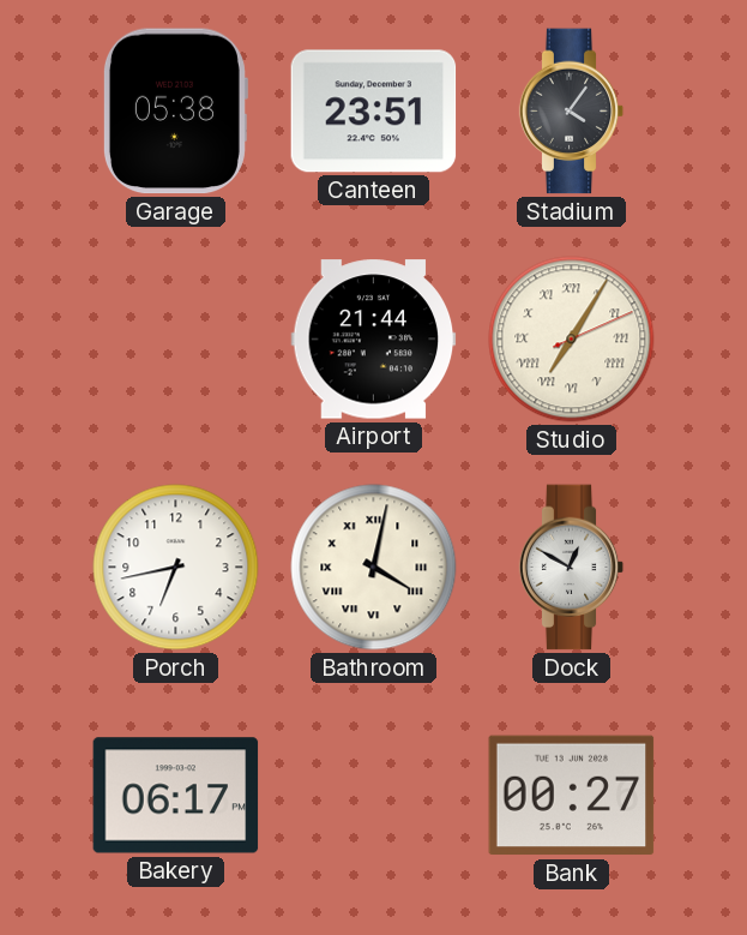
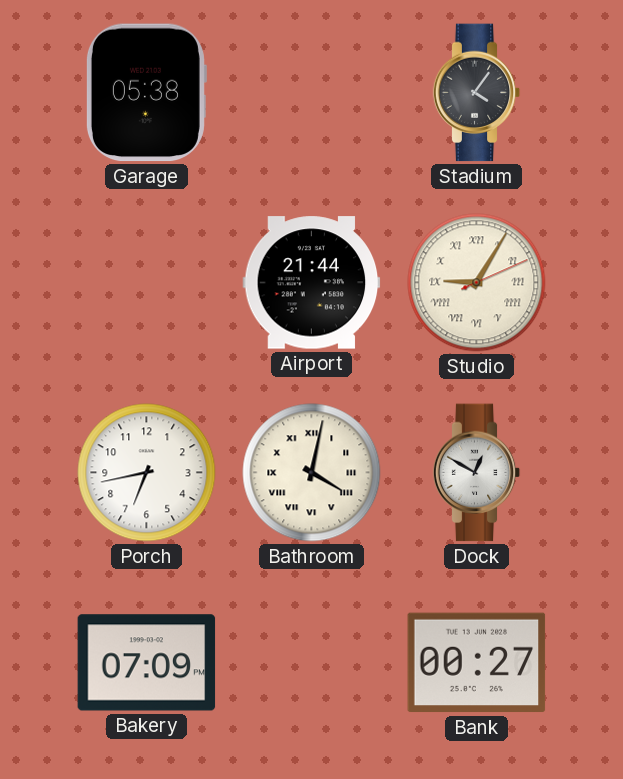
Canteen: 23:51 -> none (374, 112)
Studio: 7:05 -> 9:05 (477, 283)
Bakery: 06:17 -> 07:09 (147, 663)
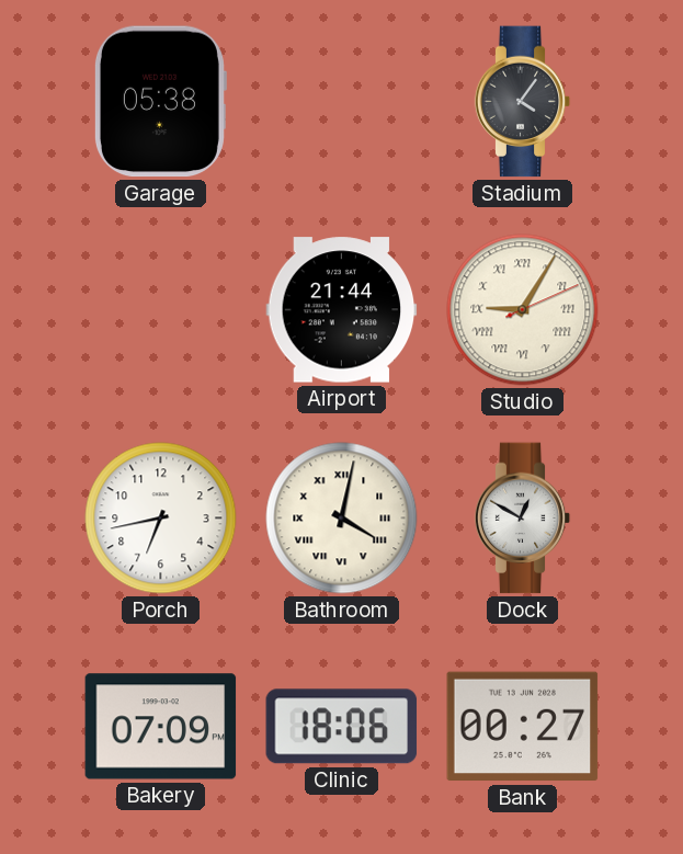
Clinic: none -> 18:06 (342, 727)
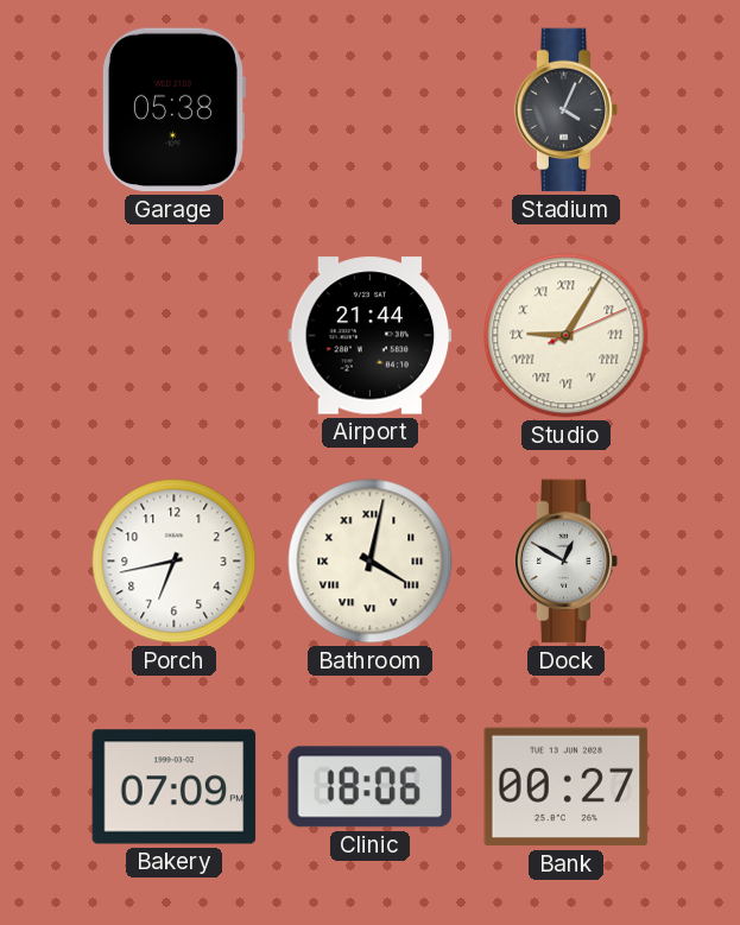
Stadium: 4:06 -> 4:04 (567, 110)
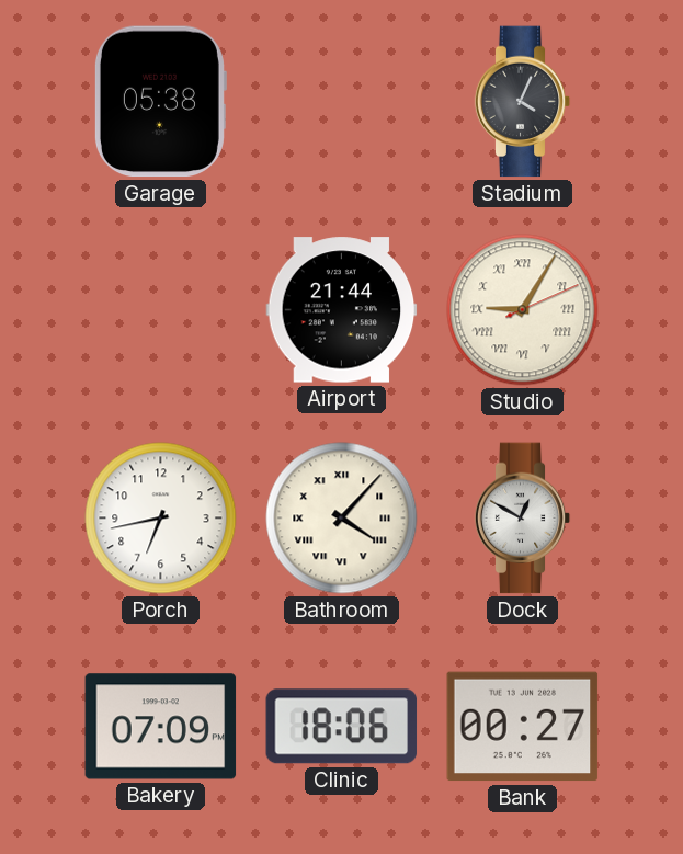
Bathroom: 4:02 -> 4:07 (342, 519)
